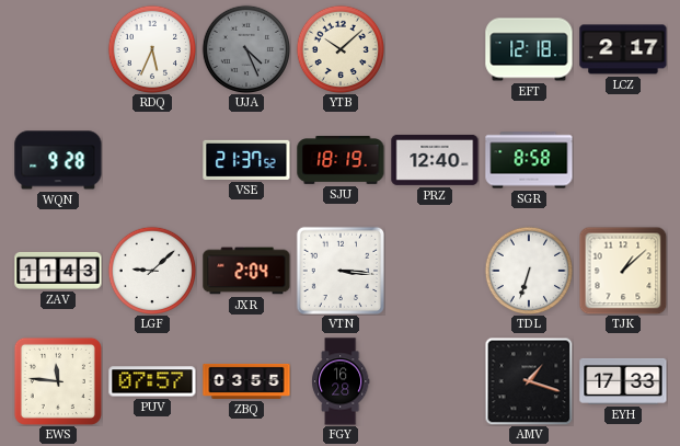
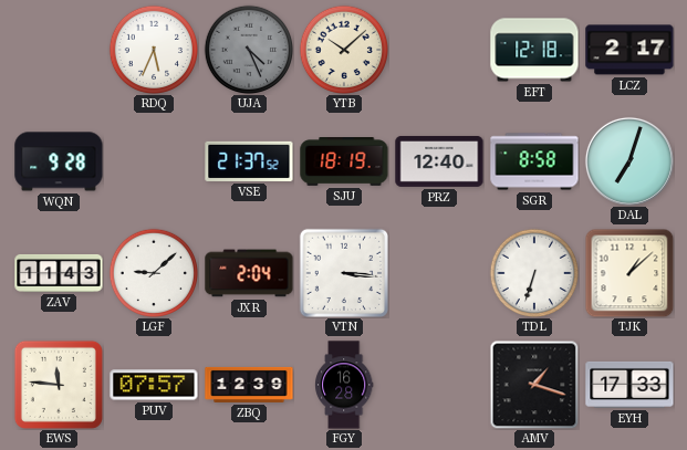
DAL: none -> 7:03 (629, 161)
ZBQ: 03:55 -> 12:39 (249, 385)
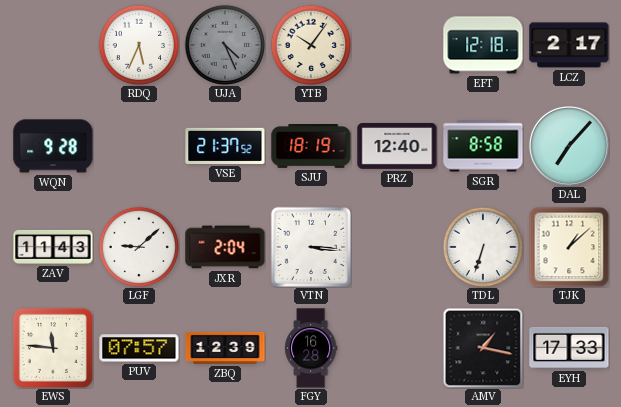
YTB: 10:08 -> 10:06 (310, 44)
DAL: 7:03 -> 7:07 (569, 146)
AMV: 1:18 -> 1:17 (483, 348)
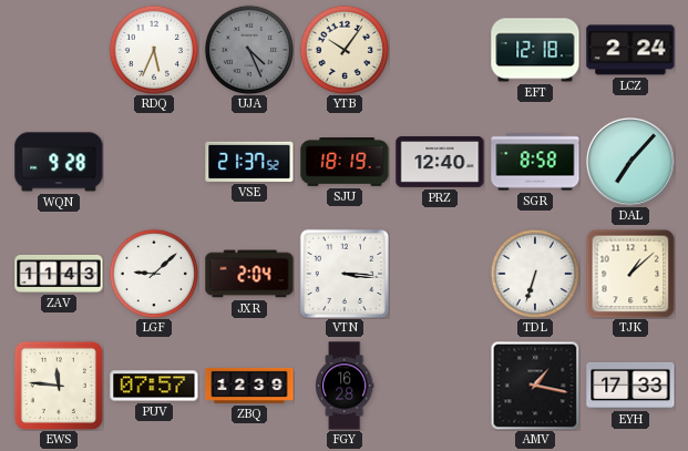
LCZ: 2:17 -> 2:24 (630, 50)
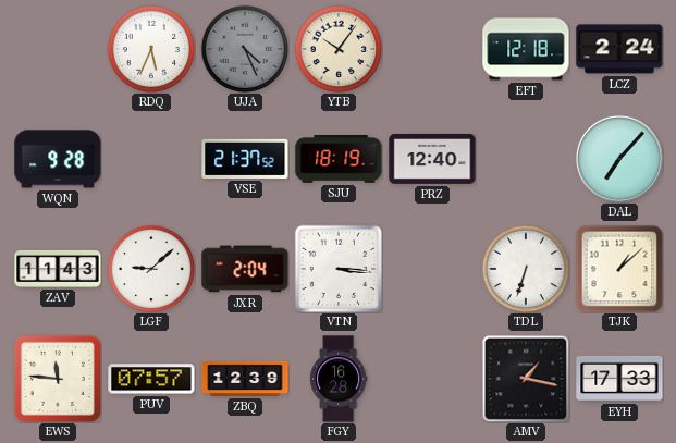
SGR: 8:58 -> none (535, 162)
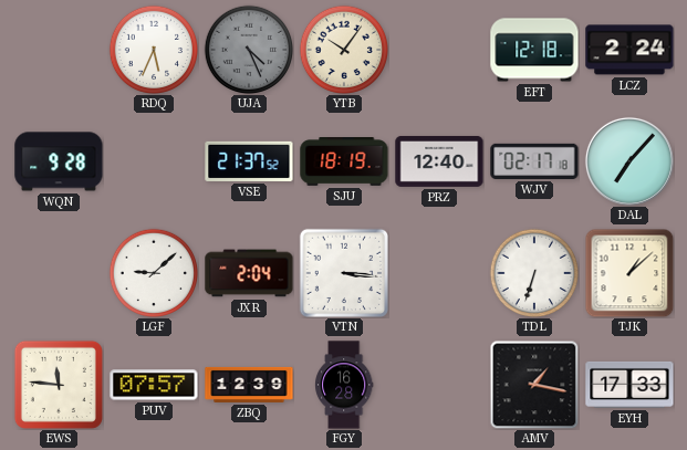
WJV: none -> 02:17 (534, 161)
ZAV: 11:43 -> none (58, 269)
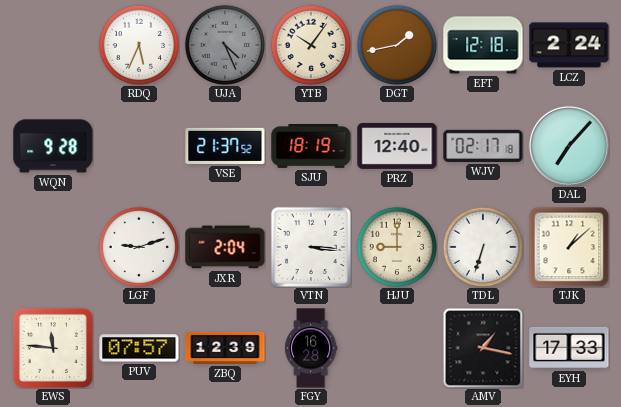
DGT: none -> 1:43 (396, 44)
LGF: 9:08 -> 9:12 (138, 246)
HJU: none -> 9:00 (396, 246)
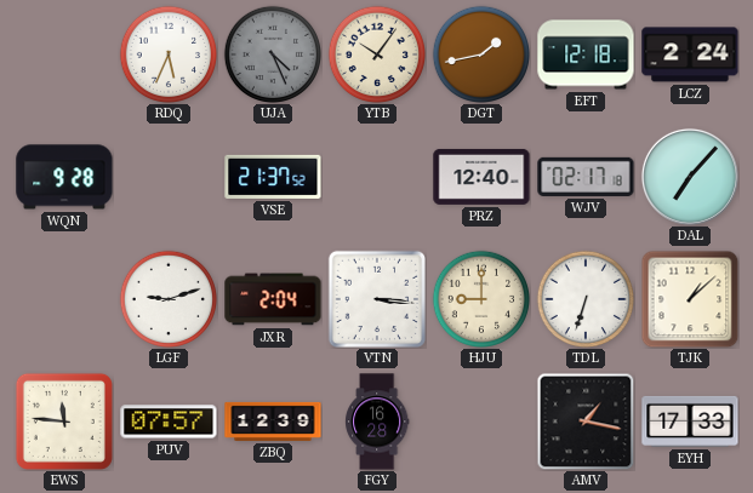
SJU: 18:19 -> none (311, 147)
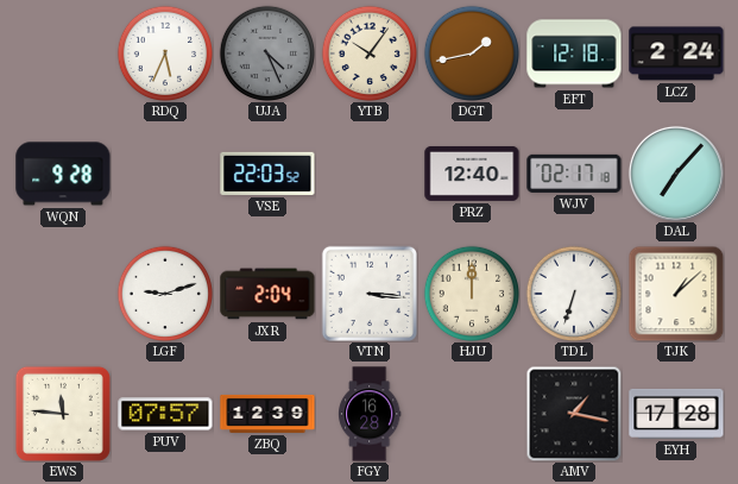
VSE: 21:37 -> 22:03 (267, 174)
HJU: 9:00 -> 12:00 (471, 293)
EYH: 17:33 -> 17:28 (676, 414)
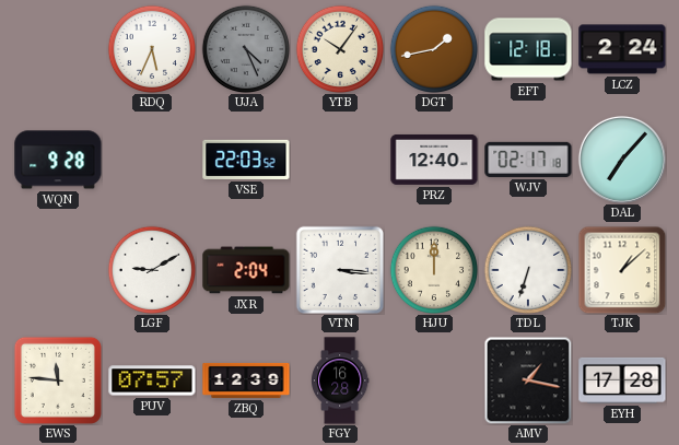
LGF: 9:12 -> 9:10 (151, 269)
